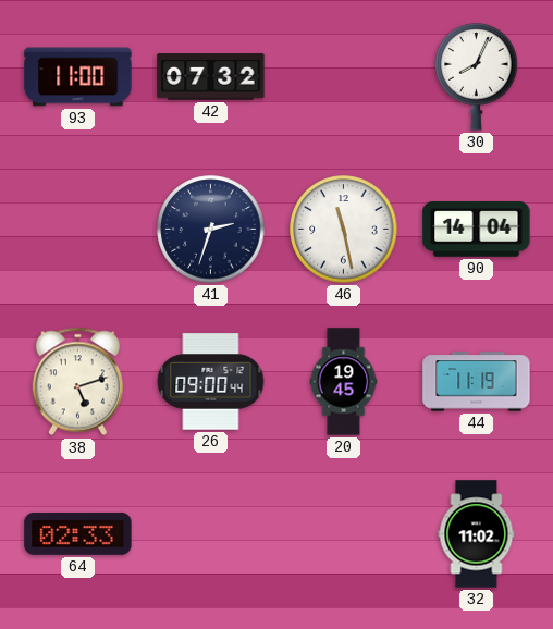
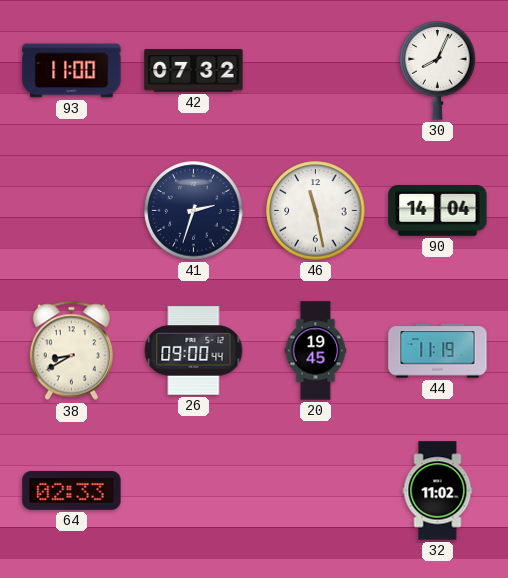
38: 5:12 -> 8:40 (71, 351)
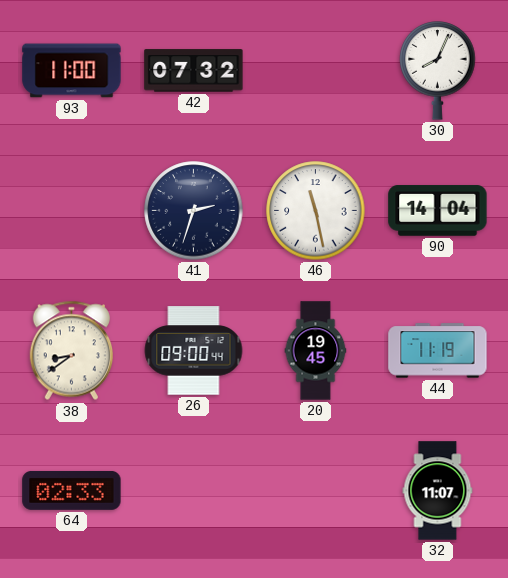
38: 8:40 -> 8:39 (71, 351)
32: 11:02 -> 11:07 (438, 491)
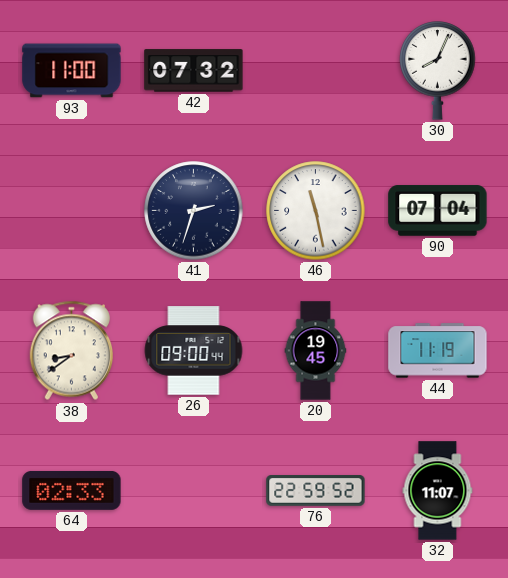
90: 14:04 -> 07:04 (438, 211)
76: none -> 22:59 (316, 491)
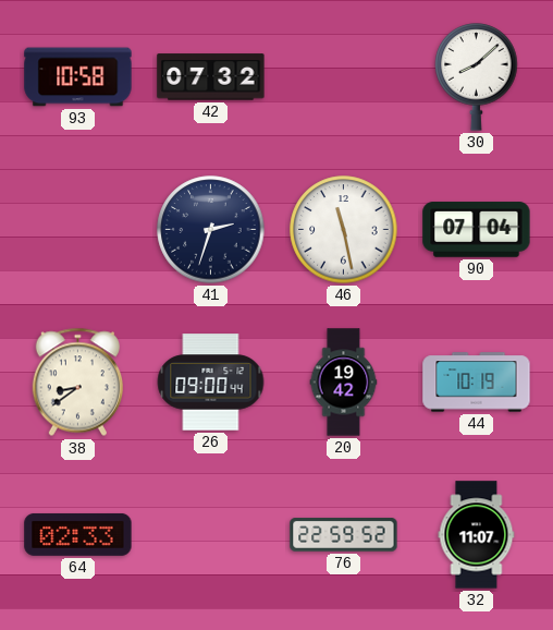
93: 11:00 -> 10:58 (78, 77)
30: 8:04 -> 8:08 (477, 77)
20: 19:45 -> 19:42 (344, 383)
44: 11:19 -> 10:19 (477, 383)
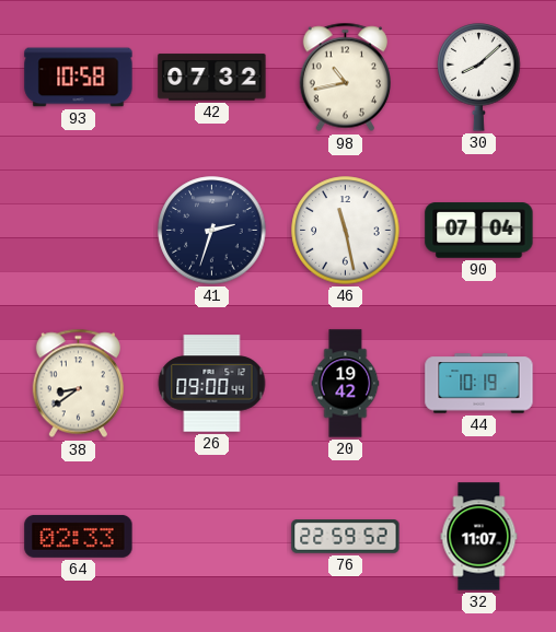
98: none -> 10:43 (345, 78)
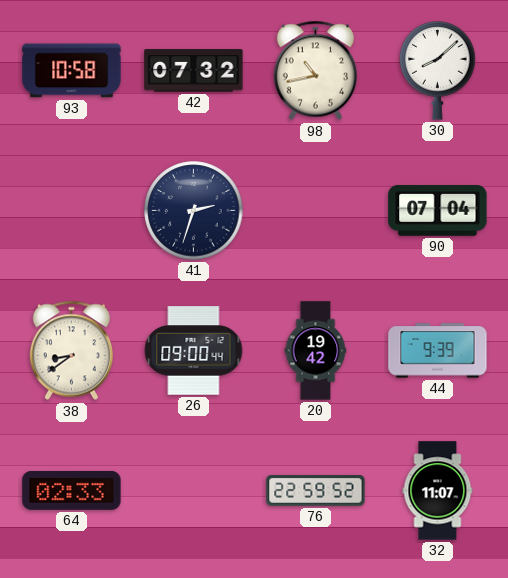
46: 11:28 -> none (346, 231)
44: 10:19 -> 9:39 (438, 351)
